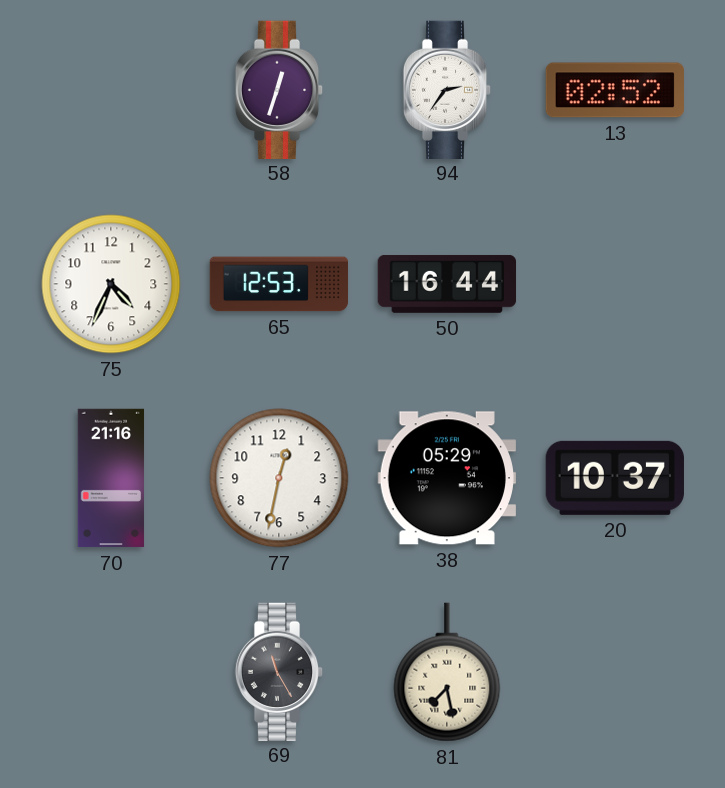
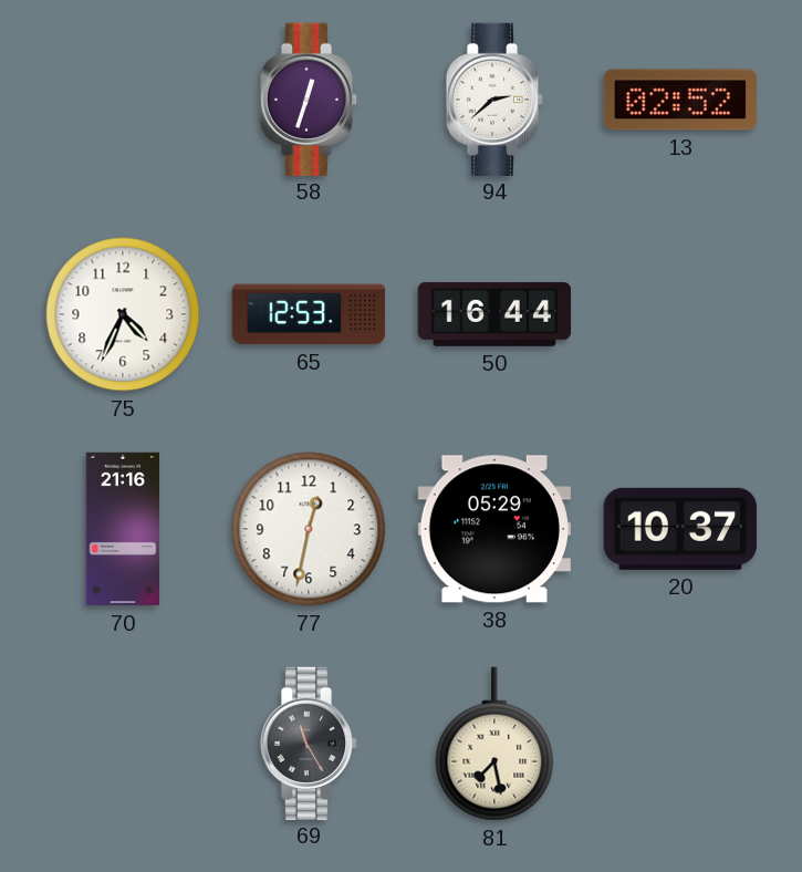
94: 2:36 -> 2:38 (494, 98)
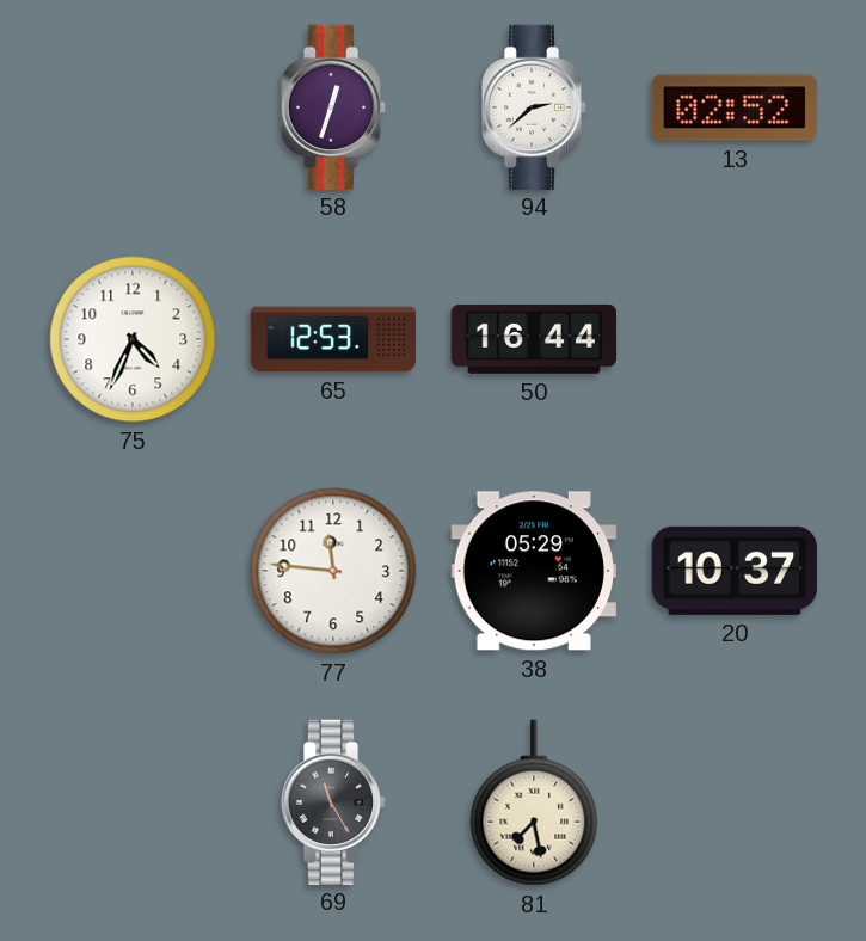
70: 21:16 -> none (123, 529)
77: 12:32 -> 11:46 (333, 571)
